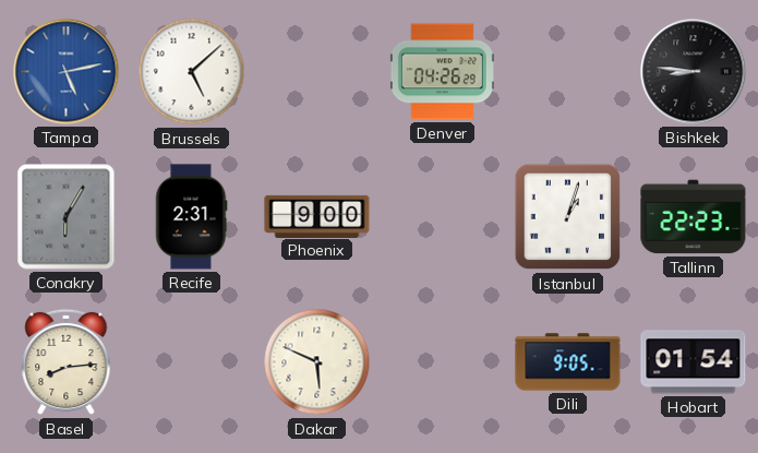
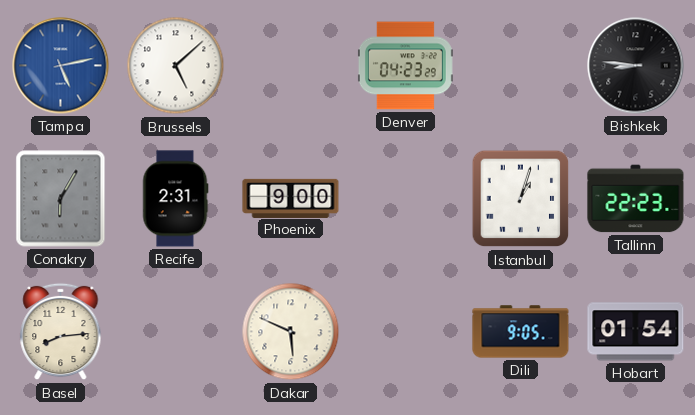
Denver: 04:26 -> 04:23 (405, 66)
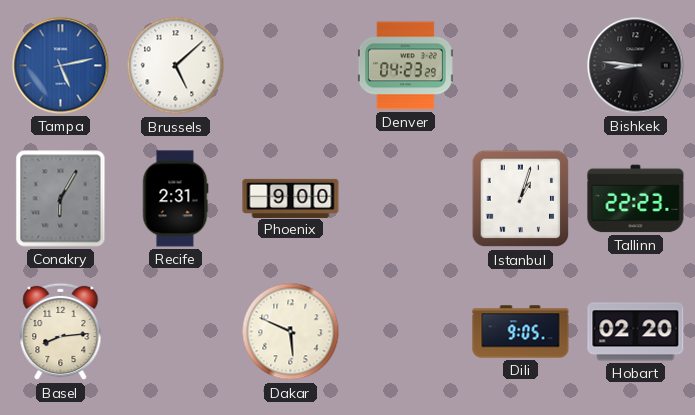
Hobart: 01:54 -> 02:20 (636, 332)
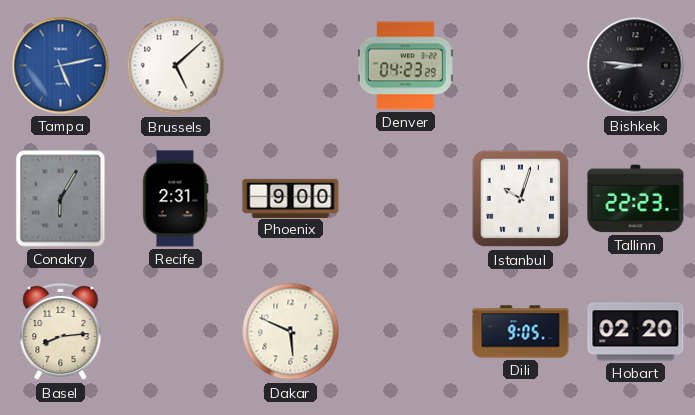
Istanbul: 1:03 -> 10:03 (521, 199)
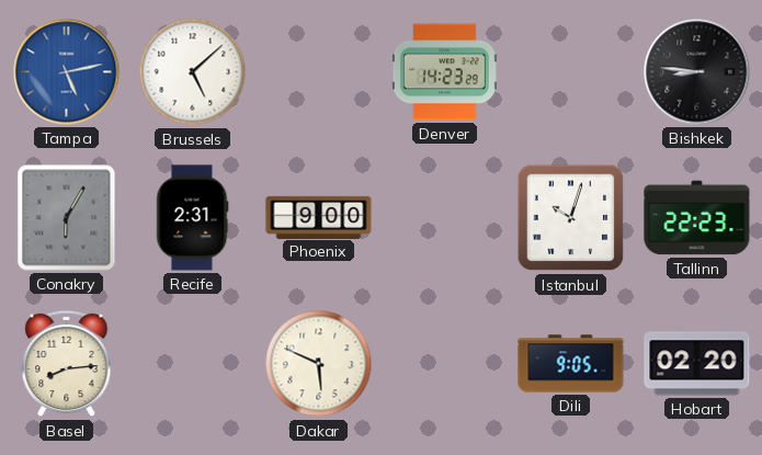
Denver: 04:23 -> 14:23 (444, 72)
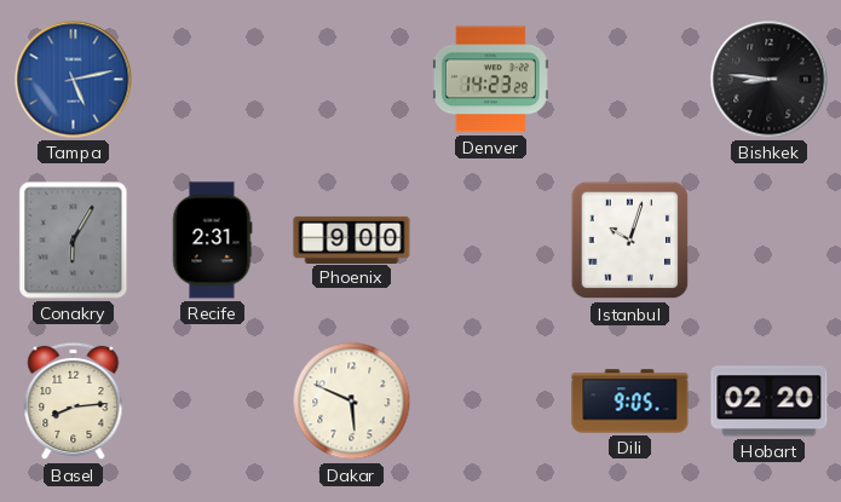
Brussels: 5:08 -> none (193, 72)
Tallinn: 22:23 -> none (697, 218)
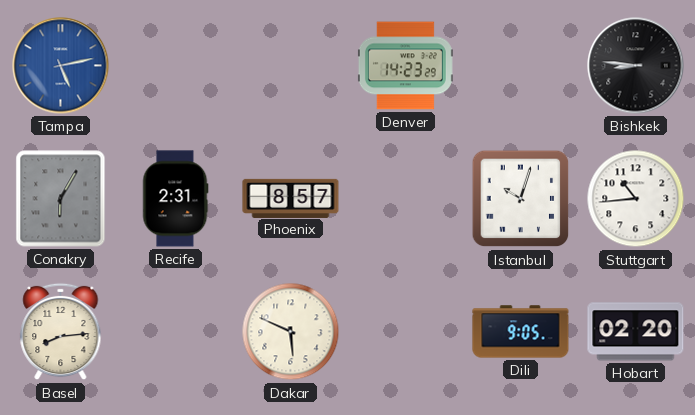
Phoenix: 9:00 -> 8:57 (291, 198)
Stuttgart: none -> 10:44 (636, 199)
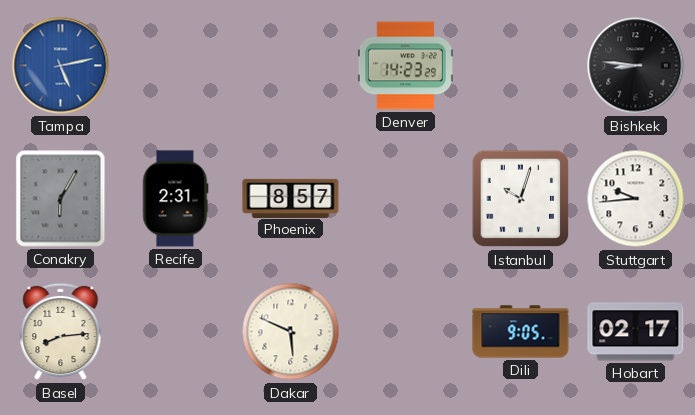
Stuttgart: 10:44 -> 9:44 (636, 199)
Hobart: 02:20 -> 02:17 (636, 332)
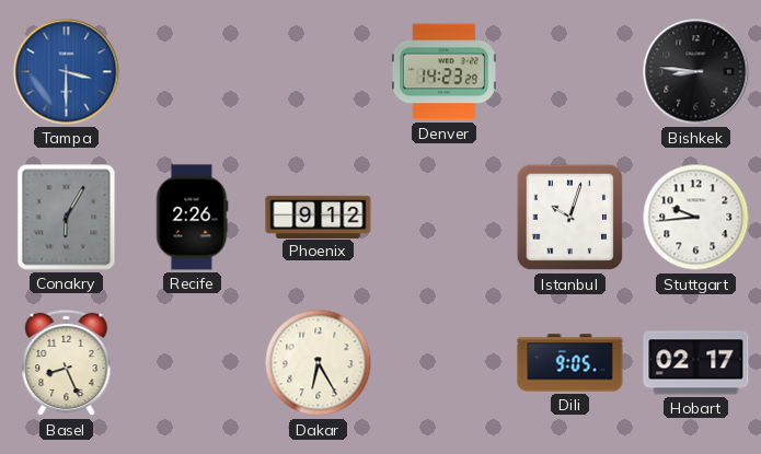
Tampa: 5:13 -> 3:30 (67, 72)
Recife: 2:31 -> 2:26 (192, 218)
Phoenix: 8:57 -> 9:12 (319, 217)
Basel: 8:14 -> 8:26 (67, 363)
Dakar: 5:49 -> 6:25 (319, 363)
